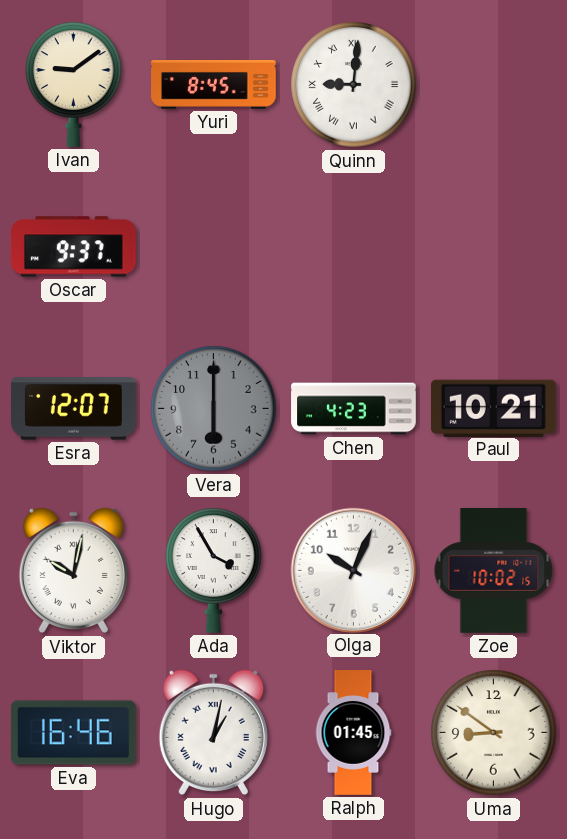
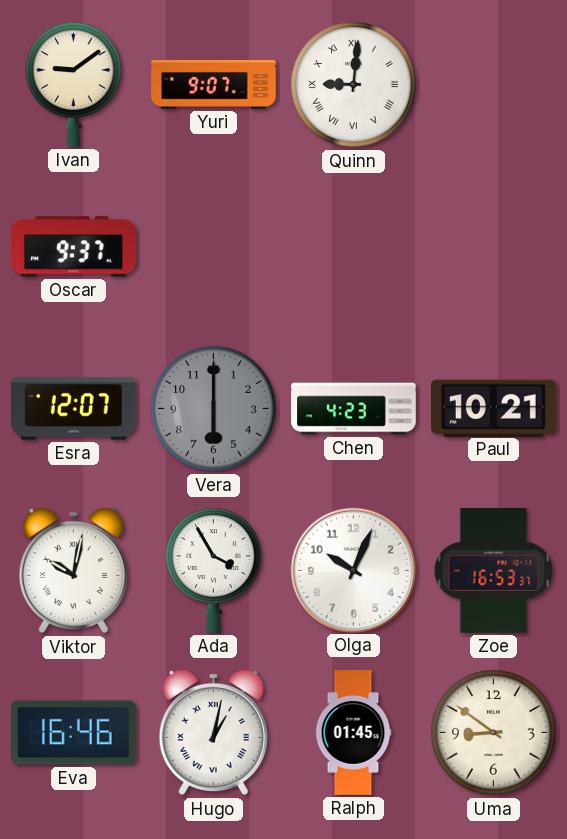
Yuri: 8:45 -> 9:07 (214, 85)
Zoe: 10:02 -> 16:53 (494, 571)
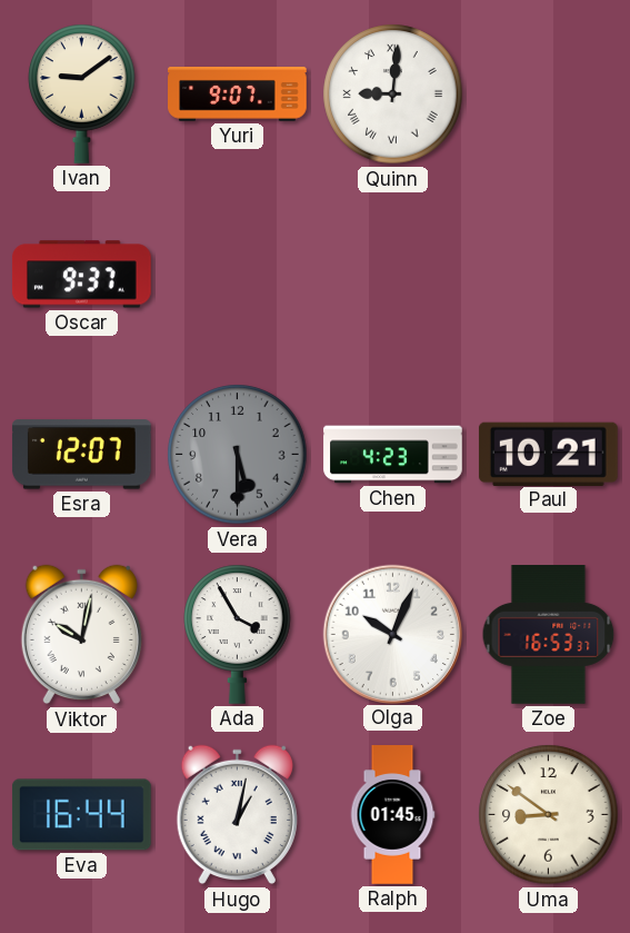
Vera: 6:00 -> 5:30 (238, 455)
Eva: 16:46 -> 16:44 (81, 815)
